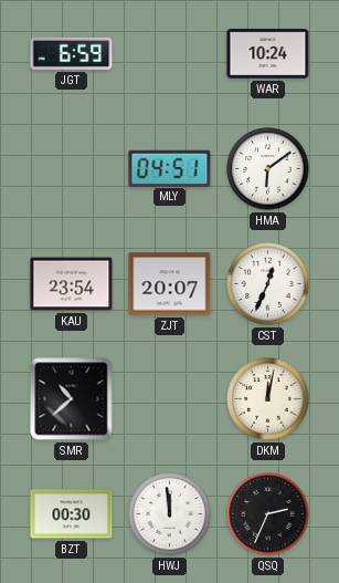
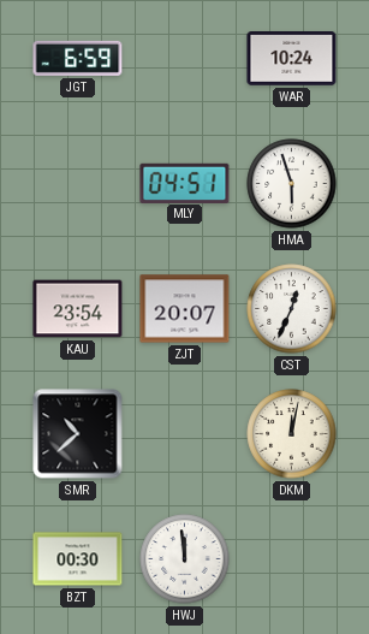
HMA: 6:09 -> 5:57 (292, 184)
QSQ: 2:34 -> none (268, 514)
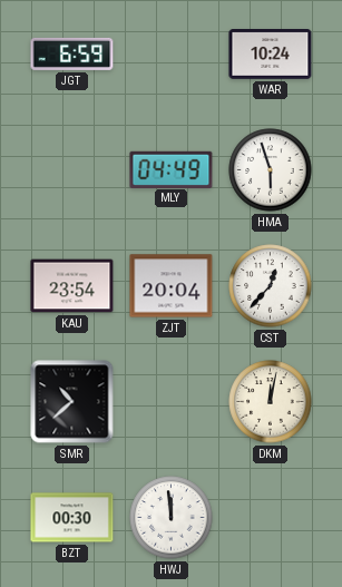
MLY: 04:51 -> 04:49 (172, 169)
ZJT: 20:07 -> 20:04 (172, 286)
CST: 12:34 -> 12:37 (271, 286)
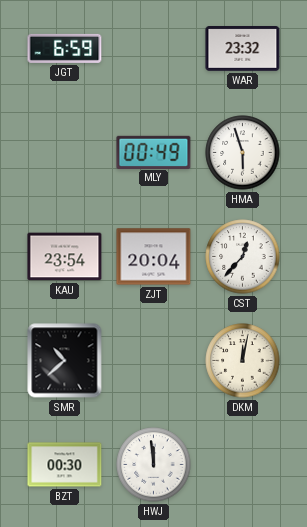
WAR: 10:24 -> 23:32 (243, 49)
MLY: 04:49 -> 00:49 (154, 152)
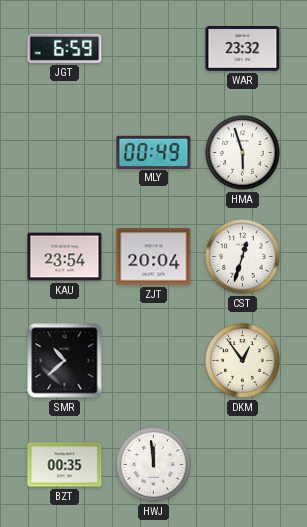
CST: 12:37 -> 12:33 (243, 257)
DKM: 12:02 -> 12:54 (243, 361)
BZT: 00:30 -> 00:35 (65, 465)
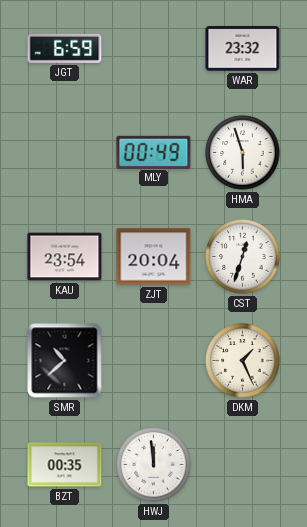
DKM: 12:54 -> 1:26 (243, 361)
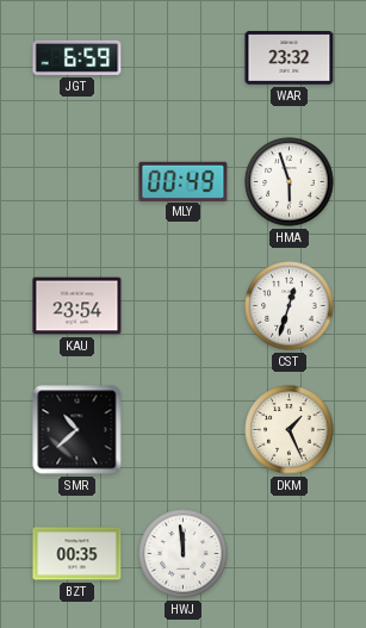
ZJT: 20:04 -> none (154, 257)
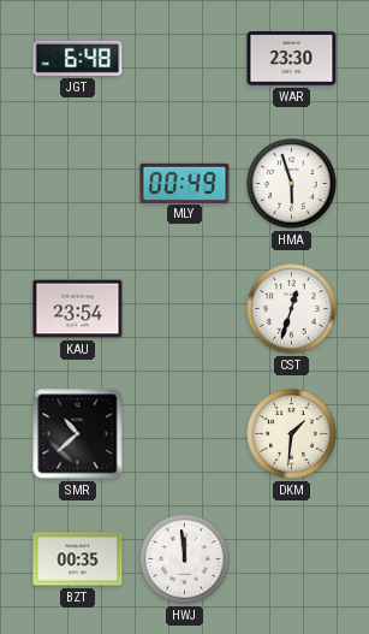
JGT: 6:59 -> 6:48 (78, 58)
WAR: 23:32 -> 23:30 (292, 59)
DKM: 1:26 -> 1:31 (292, 434)
